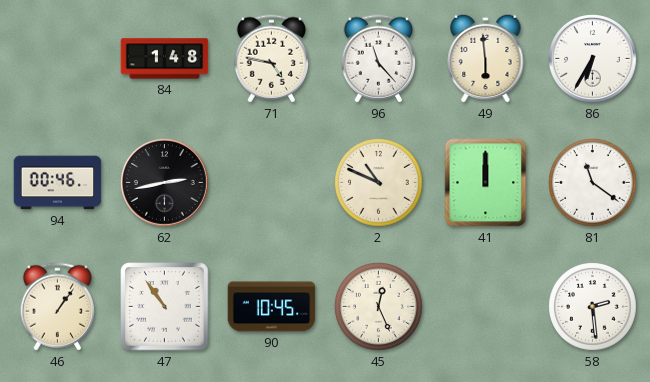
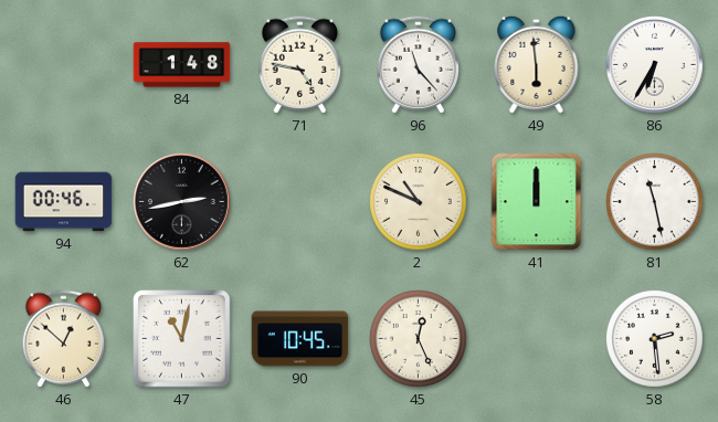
81: 11:21 -> 11:28 (655, 202)
46: 1:06 -> 12:52 (63, 339)
47: 10:54 -> 11:02 (182, 339)
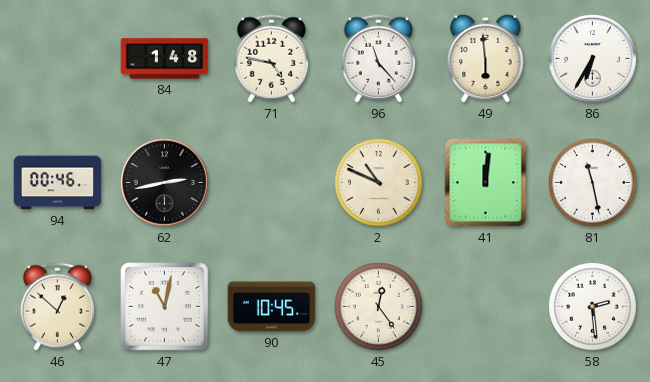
41: 12:00 -> 12:01 (486, 183)
45: 12:26 -> 12:24 (379, 307)
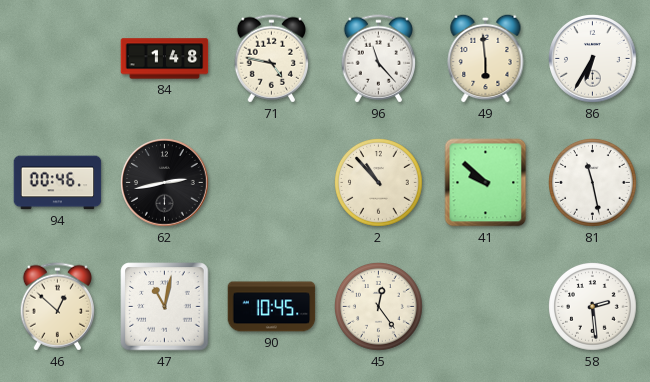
2: 10:49 -> 10:53 (379, 183)
41: 12:01 -> 9:52 (486, 183)
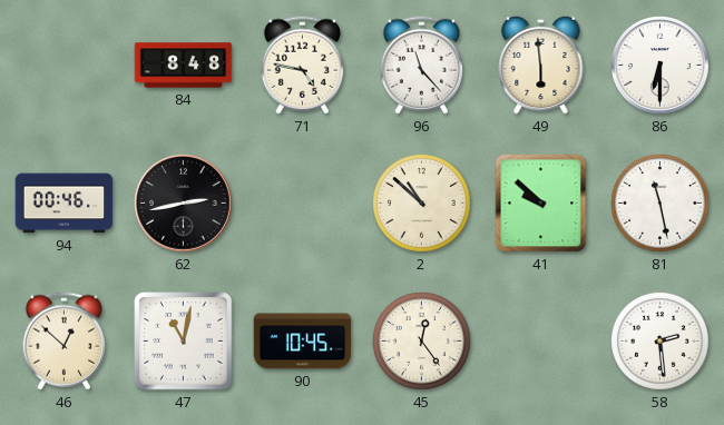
84: 1:48 -> 8:48 (184, 66)
86: 6:35 -> 6:30 (661, 66)
2: 10:53 -> 10:52 (422, 204)
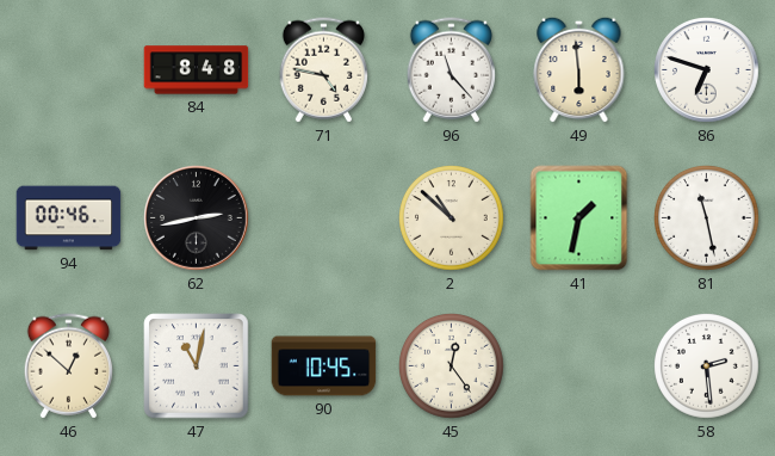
86: 6:30 -> 6:48 (707, 70)
41: 9:52 -> 1:32 (579, 218)
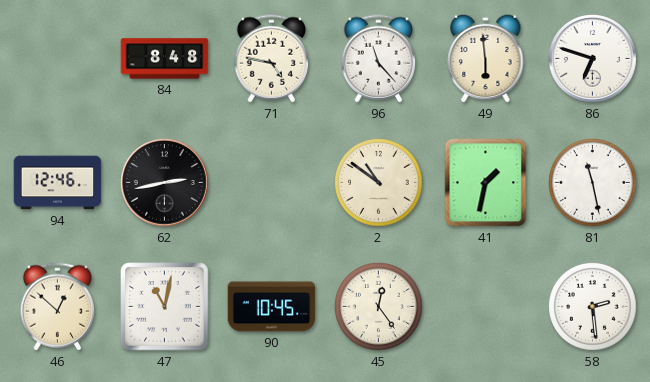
94: 00:46 -> 12:46 (58, 183)
2: 10:52 -> 10:51 (379, 183)
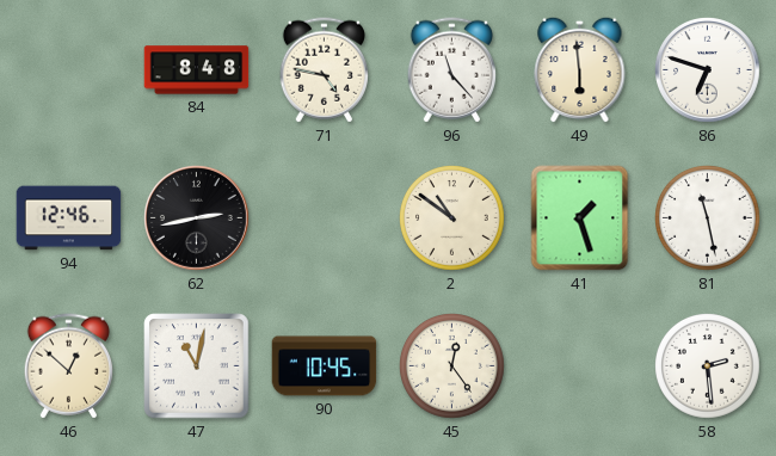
41: 1:32 -> 1:27 (580, 218)
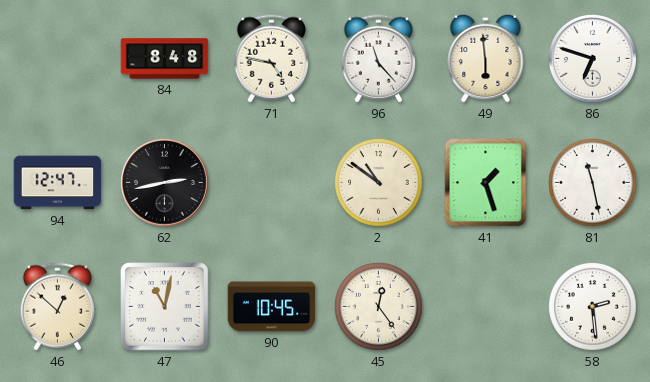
94: 12:46 -> 12:47 (58, 183)
